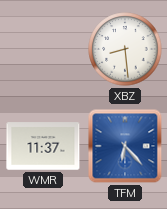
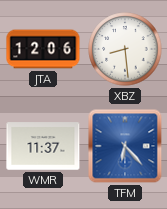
JTA: none -> 12:06 (43, 49)
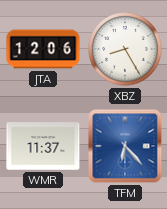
XBZ: 8:29 -> 8:25 (125, 49)
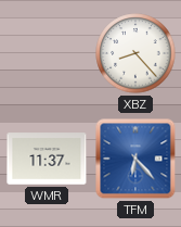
JTA: 12:06 -> none (43, 49)
XBZ: 8:25 -> 8:23 (135, 53)
